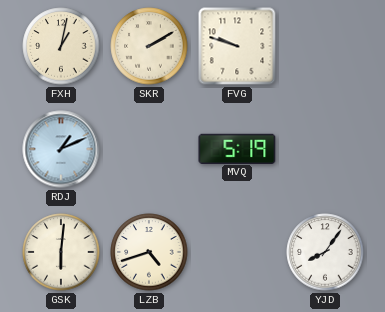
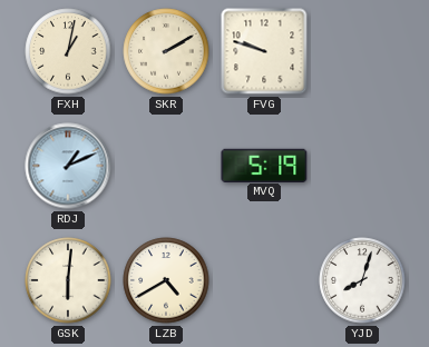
LZB: 4:42 -> 4:40 (166, 280)
YJD: 8:06 -> 8:03 (362, 280)
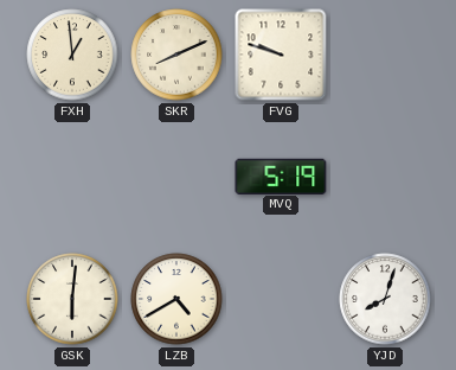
FXH: 1:02 -> 12:59 (72, 55)
SKR: 2:10 -> 8:11 (176, 55)
RDJ: 1:11 -> none (68, 166)
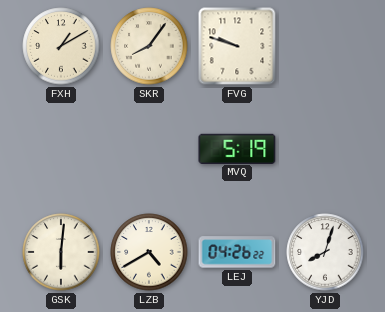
FXH: 12:59 -> 1:10 (61, 46)
SKR: 8:11 -> 8:06 (149, 46)
LEJ: none -> 04:26 (237, 252)
